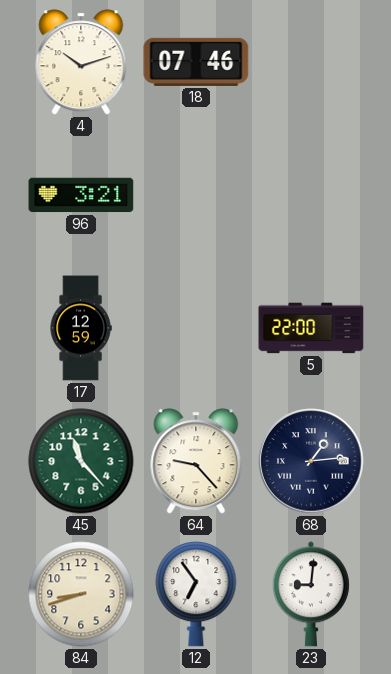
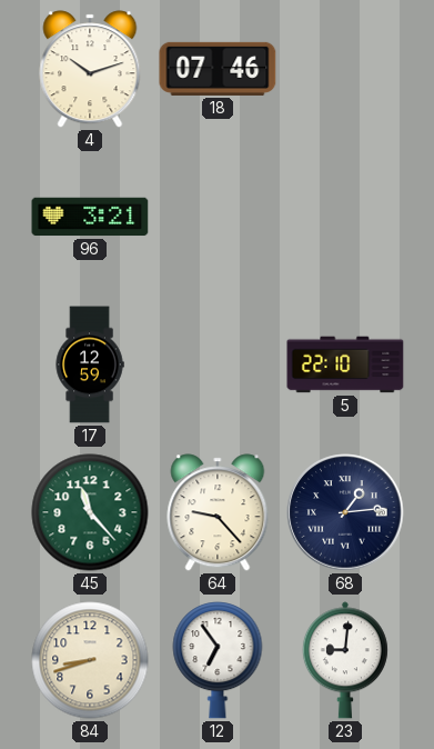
5: 22:00 -> 22:10 (345, 364)
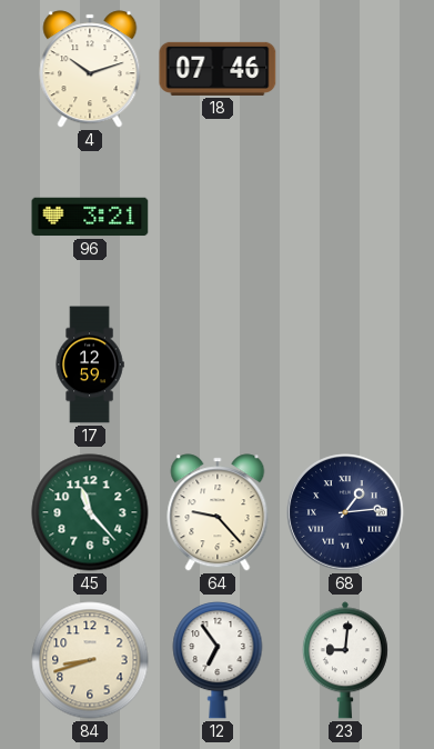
5: 22:10 -> none (345, 364)
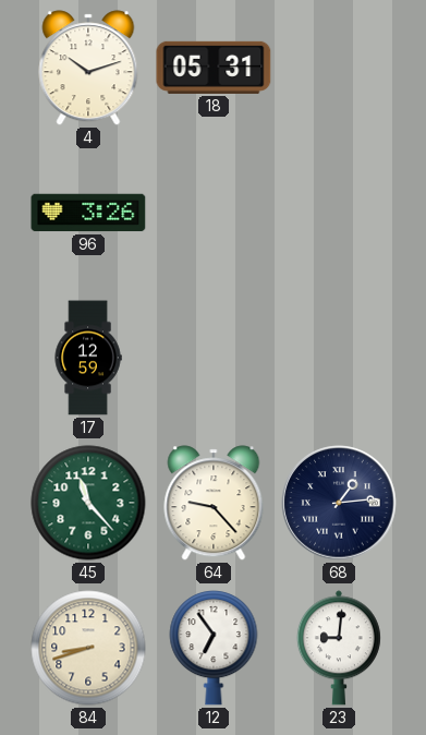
18: 07:46 -> 05:31 (214, 68)
96: 3:21 -> 3:26 (88, 213)
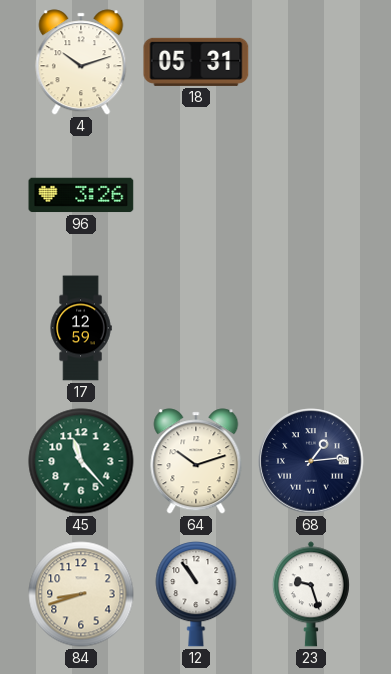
64: 9:23 -> 10:12 (196, 461)
12: 6:54 -> 10:54 (196, 595)
23: 9:01 -> 9:27 (311, 594)
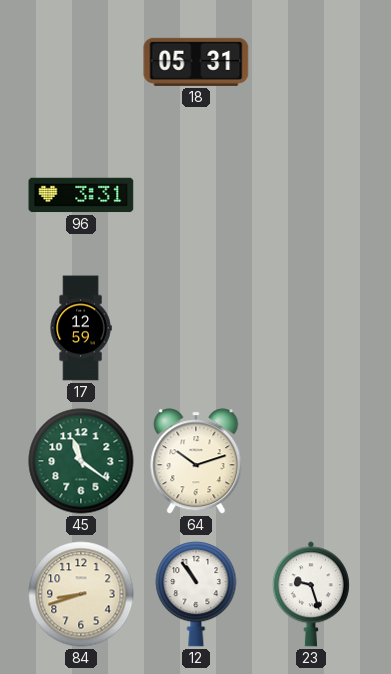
4: 10:12 -> none (81, 62)
96: 3:26 -> 3:31 (81, 195)
45: 11:23 -> 11:21 (81, 461)
68: 1:14 -> none (311, 461)
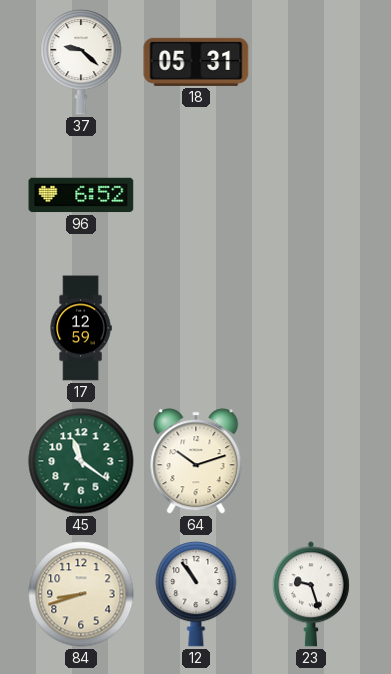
37: none -> 9:22 (81, 63)
96: 3:31 -> 6:52 (81, 195)
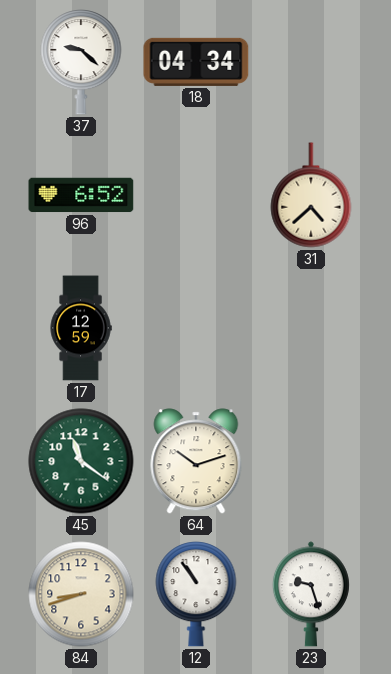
18: 05:31 -> 04:34 (196, 62)
31: none -> 4:38 (311, 195)
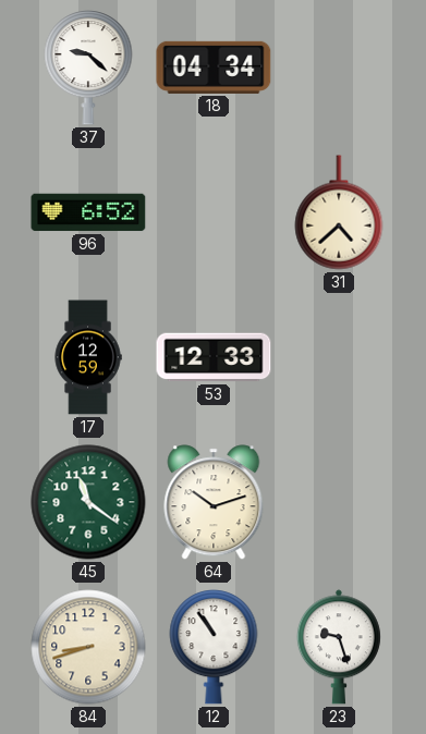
53: none -> 12:33 (214, 357)
